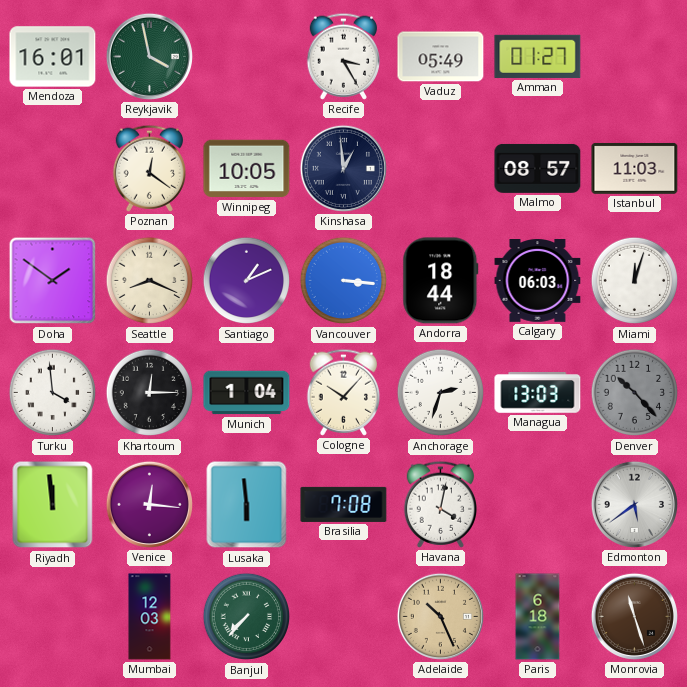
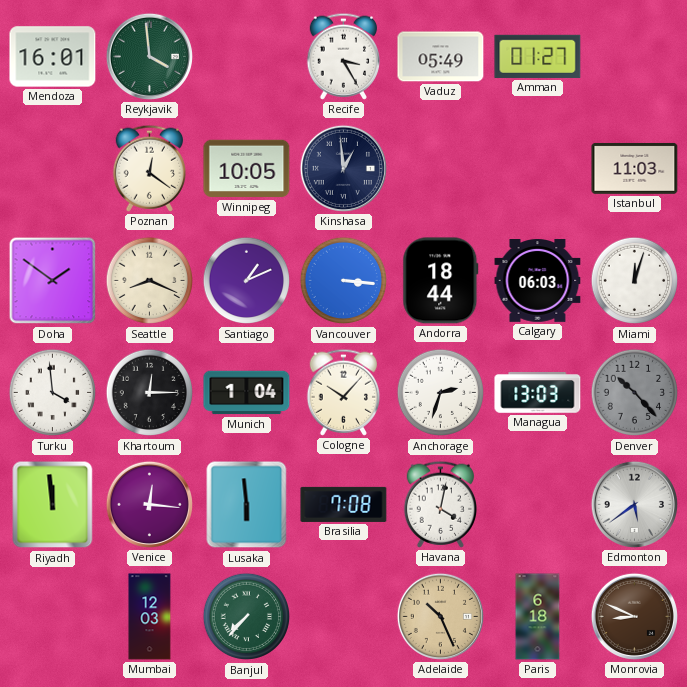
Reykjavik: 3:58 -> 3:59 (149, 56)
Malmo: 08:57 -> none (538, 168)
Monrovia: 11:27 -> 8:49 (634, 616)
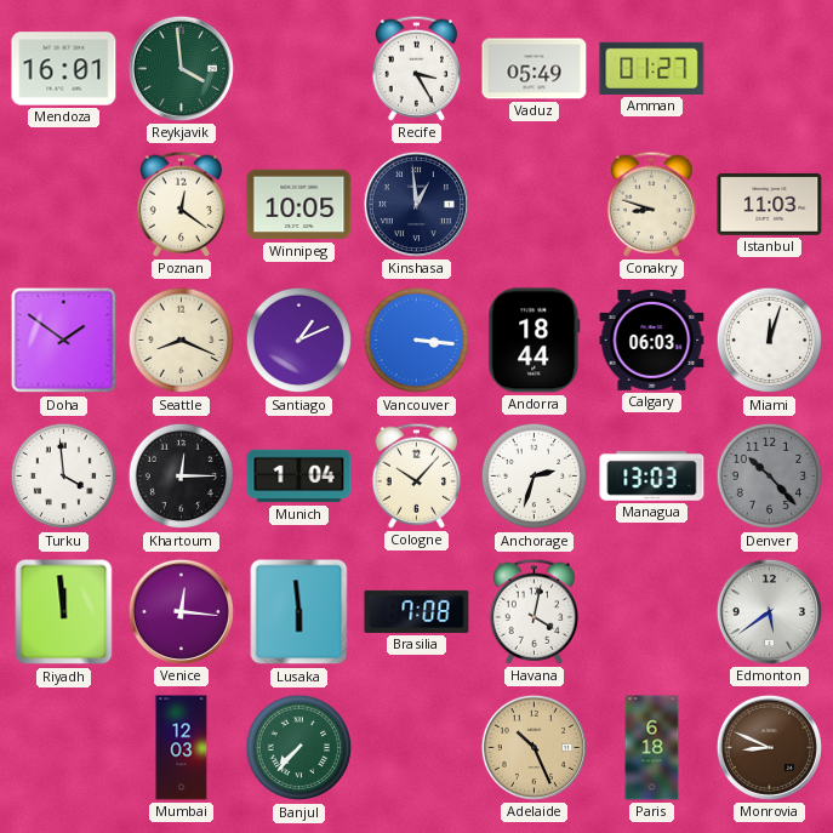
Conakry: none -> 8:48 (652, 204)
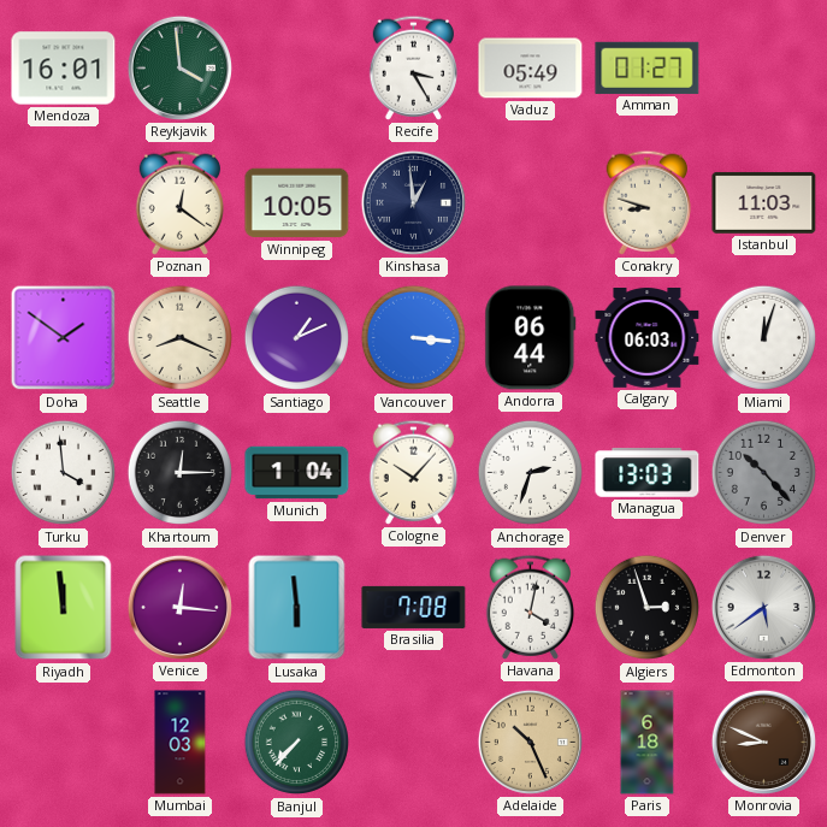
Andorra: 18:44 -> 06:44 (531, 338)
Algiers: none -> 2:57 (648, 608)
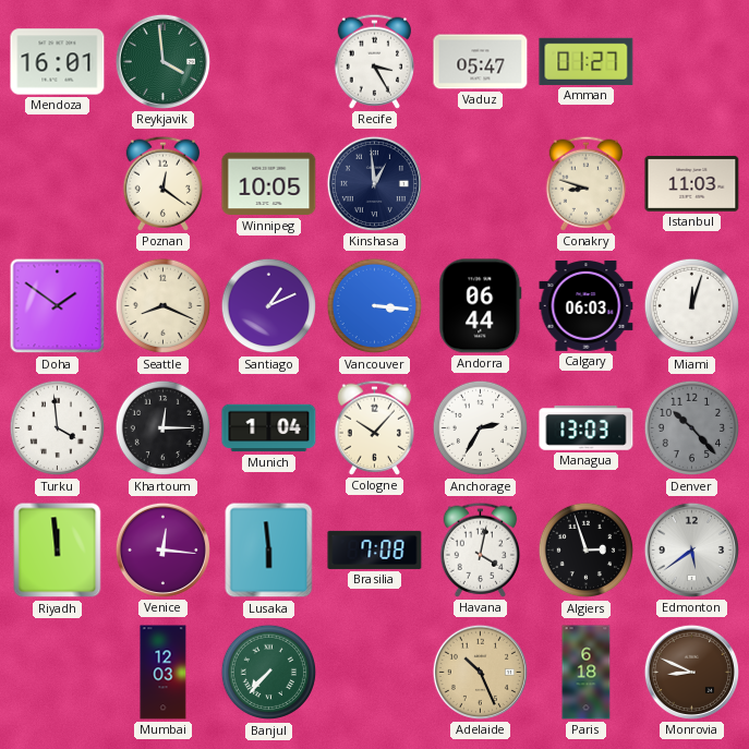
Vaduz: 05:49 -> 05:47 (481, 62)
Anchorage: 2:33 -> 2:35 (481, 428)
